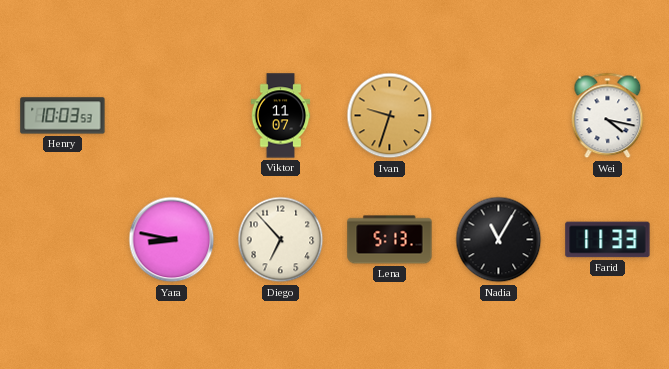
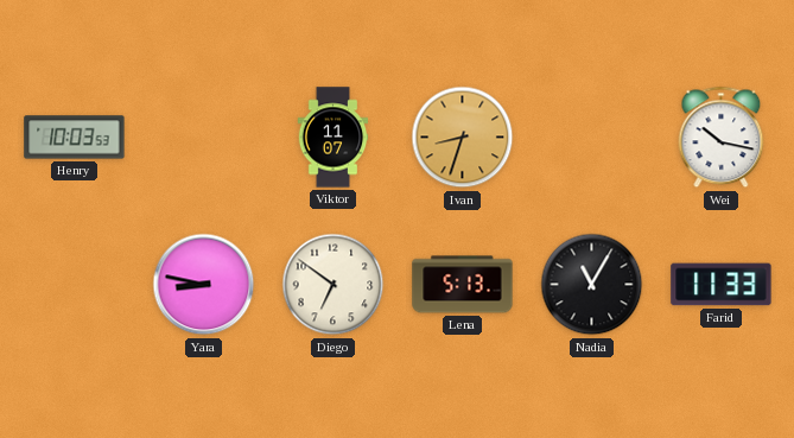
Ivan: 9:33 -> 8:33 (463, 138)
Wei: 4:17 -> 10:17 (722, 138)
Diego: 6:53 -> 6:51 (334, 285)
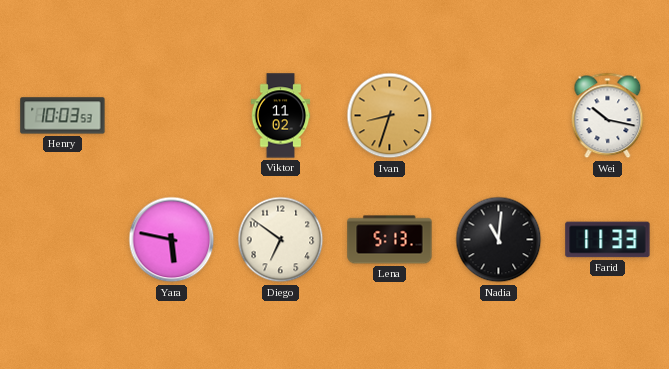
Viktor: 11:07 -> 11:02 (281, 116)
Yara: 8:47 -> 5:47 (172, 240)
Nadia: 11:05 -> 11:01 (499, 240)
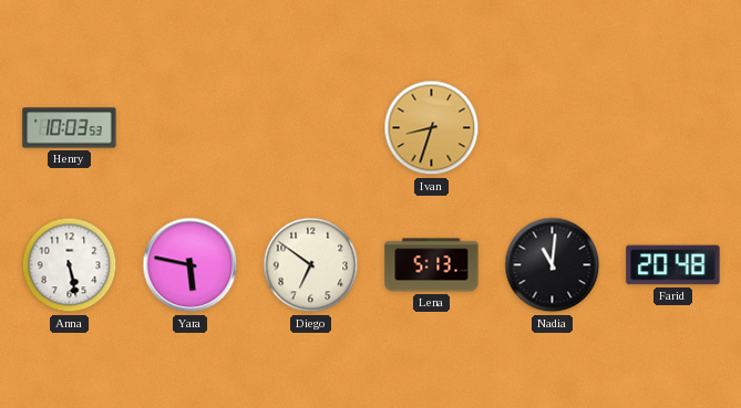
Viktor: 11:02 -> none (281, 116)
Wei: 10:17 -> none (608, 116)
Anna: none -> 5:28 (70, 265)
Farid: 11:33 -> 20:48 (673, 265)
